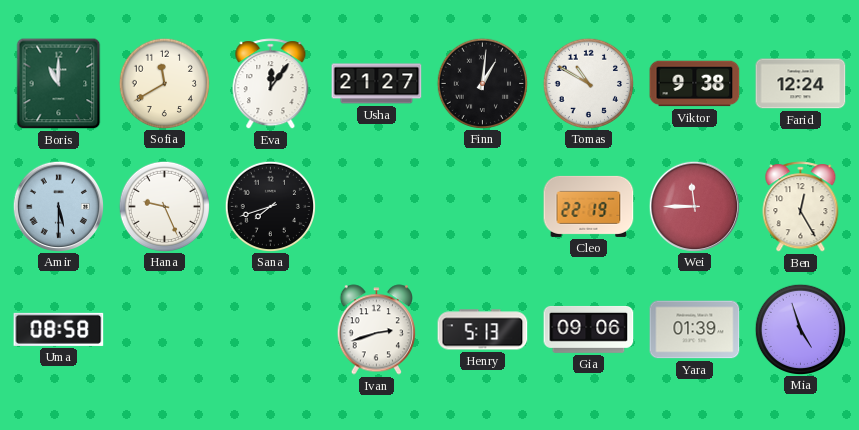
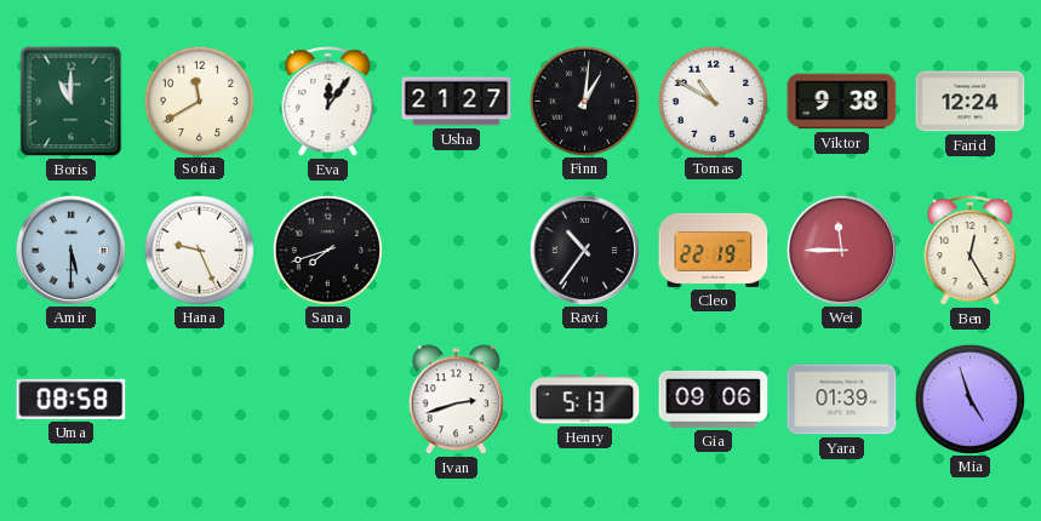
Ravi: none -> 10:36 (584, 250)
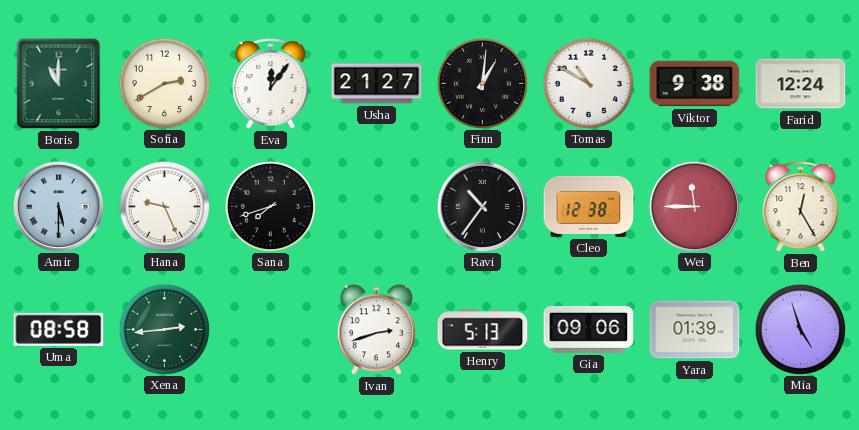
Sofia: 11:40 -> 2:40 (164, 83)
Cleo: 22:19 -> 12:38 (589, 206)
Xena: none -> 2:44 (164, 329)
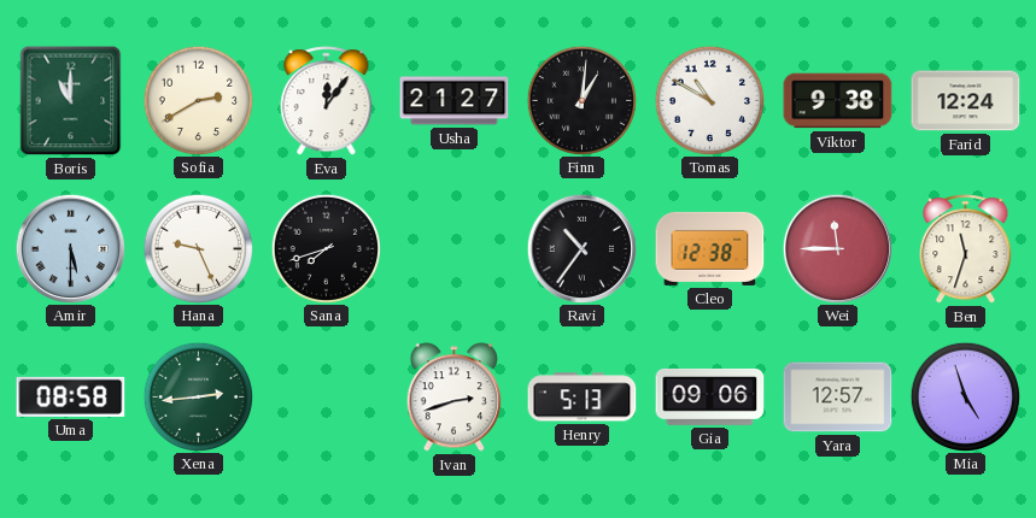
Ben: 12:25 -> 11:33 (966, 249)
Yara: 01:39 -> 12:57 (838, 398)
